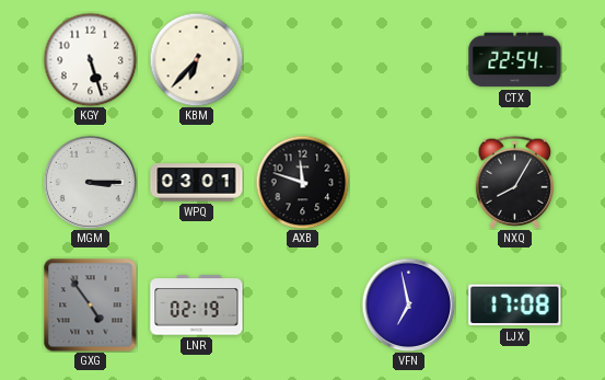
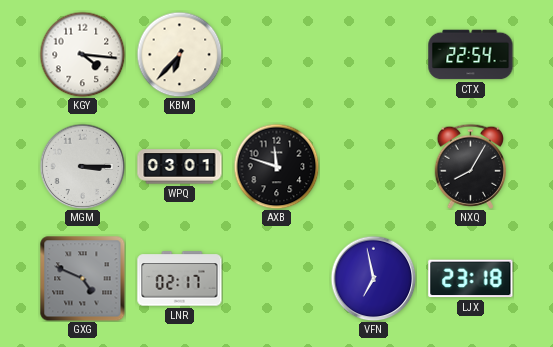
KGY: 5:27 -> 4:16 (82, 54)
GXG: 4:54 -> 4:49 (83, 279)
LNR: 02:19 -> 02:17 (180, 279)
LJX: 17:08 -> 23:18 (471, 279)
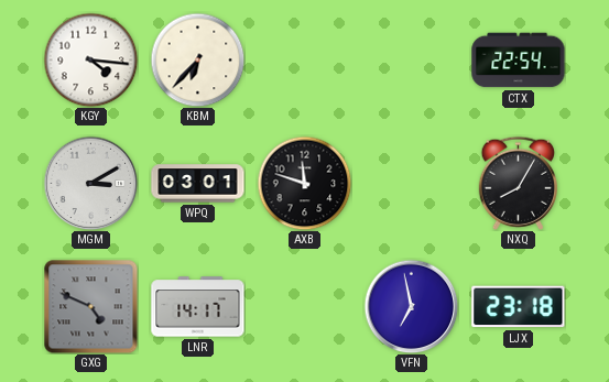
MGM: 3:15 -> 3:10 (90, 183)
LNR: 02:17 -> 14:17 (198, 307)
